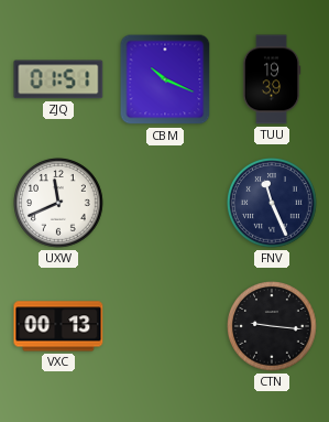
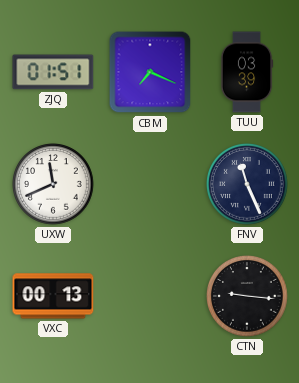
CBM: 10:19 -> 7:19 (150, 72)
TUU: 19:39 -> 03:39 (247, 72)
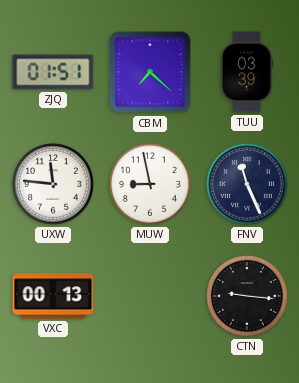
CBM: 7:19 -> 7:22 (150, 72)
UXW: 11:41 -> 11:46 (54, 185)
MUW: none -> 8:58 (151, 185)
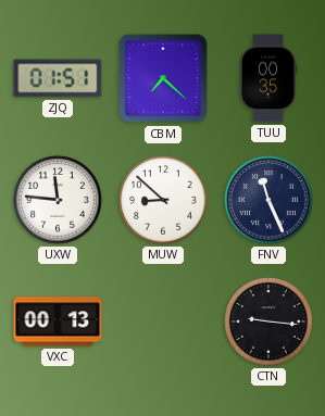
TUU: 03:39 -> 00:35 (268, 78)
MUW: 8:58 -> 8:52 (164, 201)
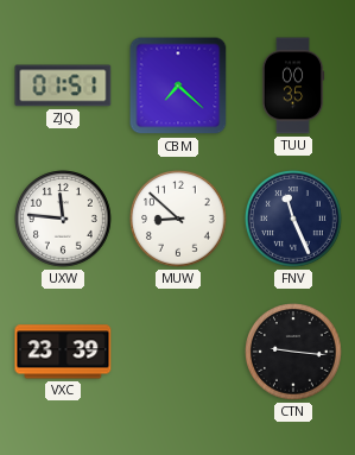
VXC: 00:13 -> 23:39 (63, 352)
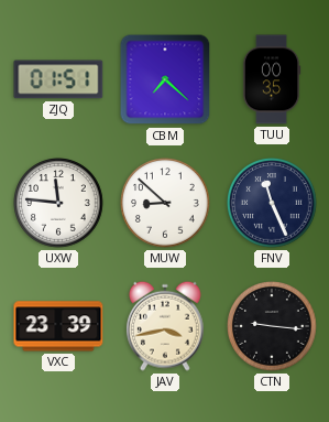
JAV: none -> 3:43 (165, 326)
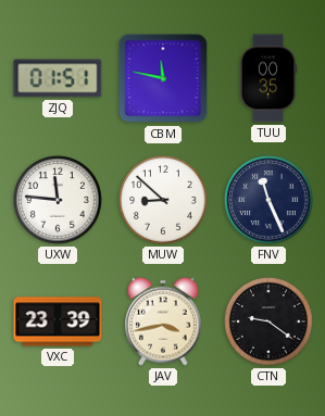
CBM: 7:22 -> 11:47 (163, 78)
CTN: 9:16 -> 9:21 (270, 323)
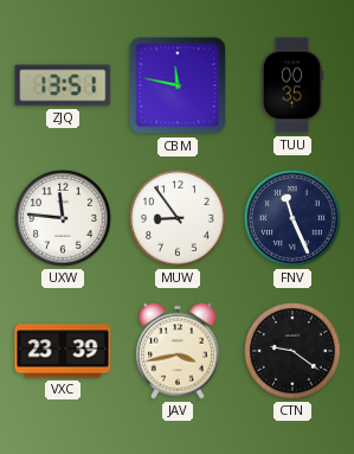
ZJQ: 01:51 -> 13:51 (63, 85)
MUW: 8:52 -> 8:54 (179, 219)
